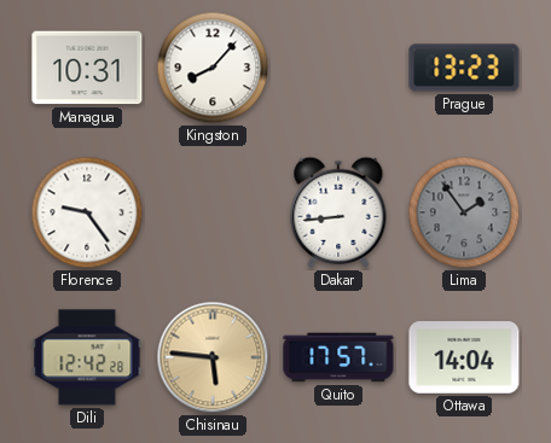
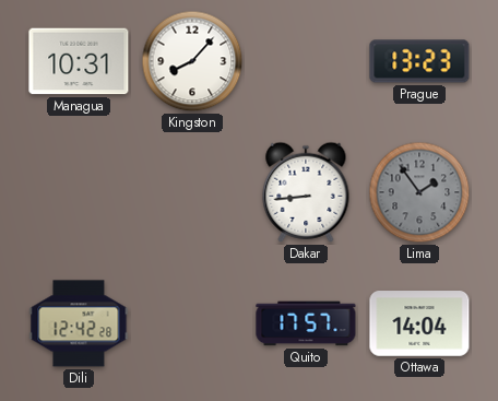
Florence: 9:24 -> none (87, 212)
Chisinau: 5:46 -> none (213, 357)
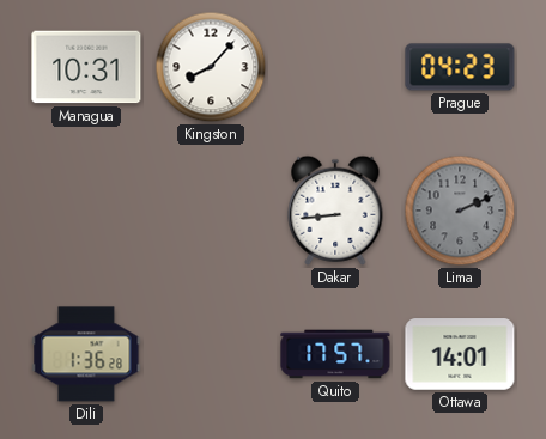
Prague: 13:23 -> 04:23 (460, 67)
Lima: 1:54 -> 2:11 (460, 211)
Dili: 12:42 -> 1:36 (86, 354)
Ottawa: 14:04 -> 14:01 (460, 354)
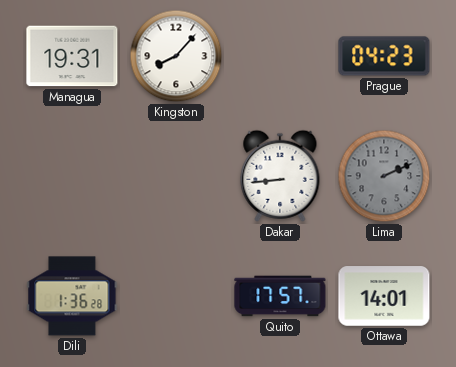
Managua: 10:31 -> 19:31 (72, 56)
